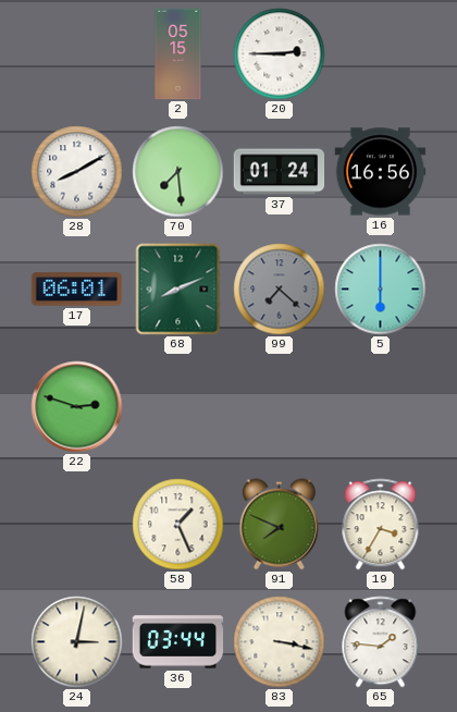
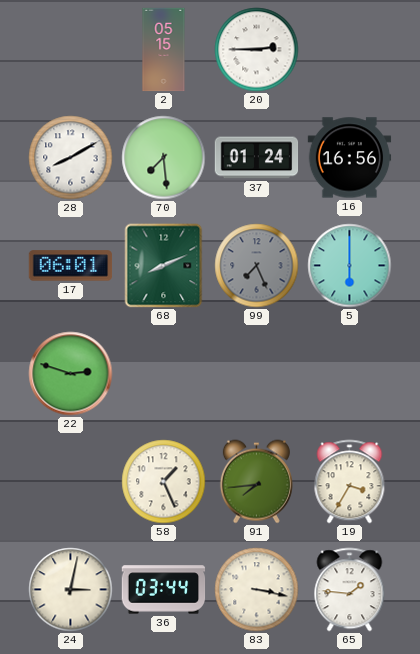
99: 7:22 -> 7:26 (257, 266)
91: 7:49 -> 7:44 (256, 482)
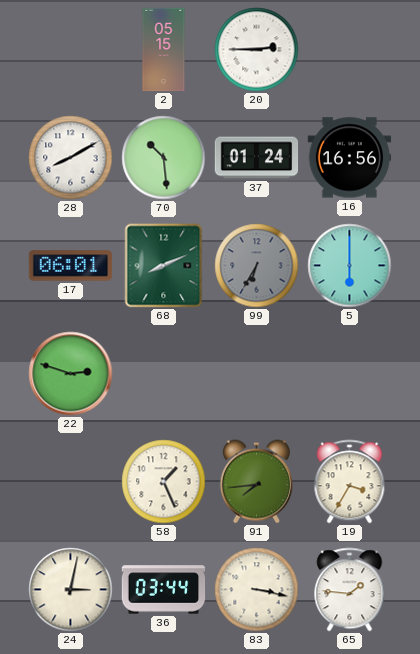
70: 7:29 -> 10:29 (164, 158)
99: 7:26 -> 6:35 (257, 266)
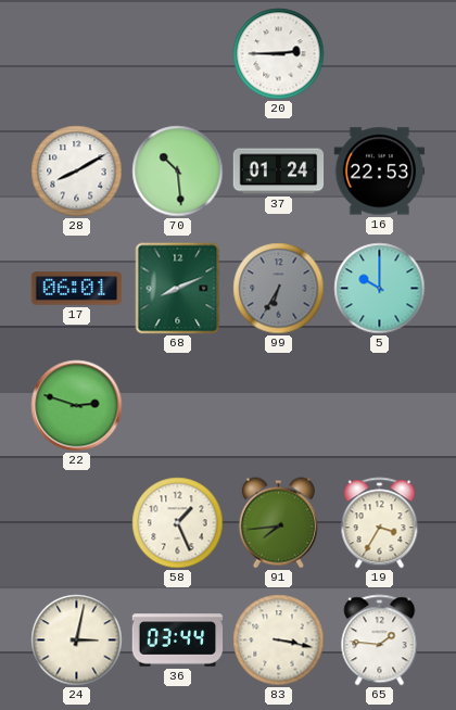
2: 05:15 -> none (164, 50)
16: 16:56 -> 22:53 (380, 172)
5: 6:00 -> 10:00 (380, 289)
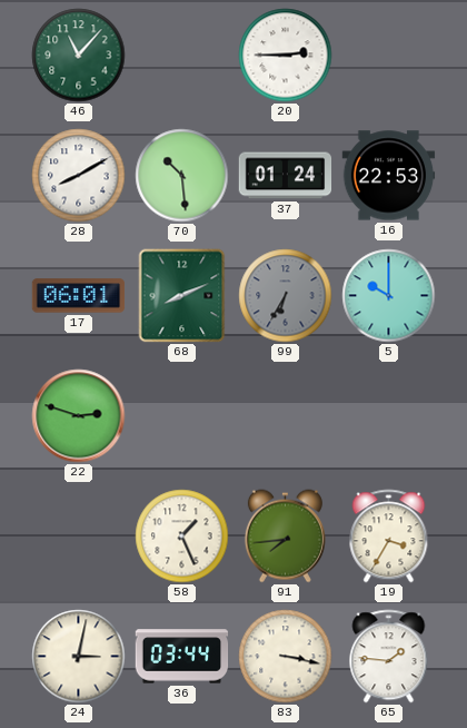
46: none -> 11:07 (79, 56)
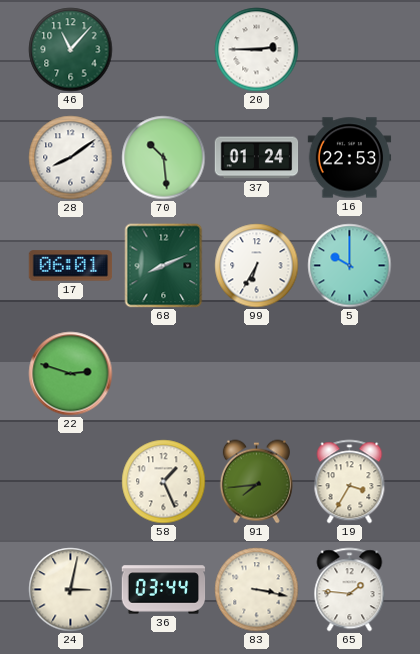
28: 8:10 -> 8:09 (71, 158)
99 dial: grey -> white (257, 266)
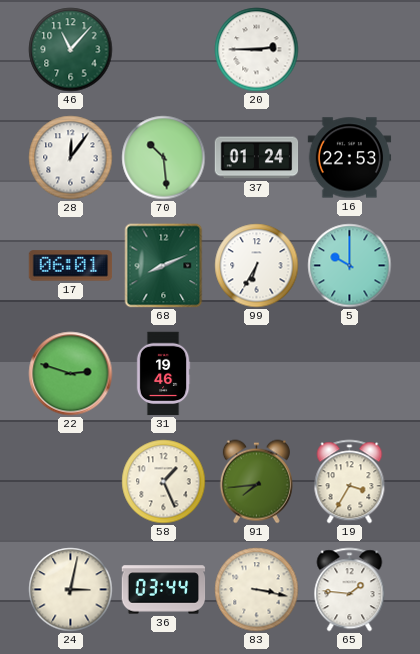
28: 8:09 -> 12:06 (71, 158)
31: none -> 19:46 (163, 374)
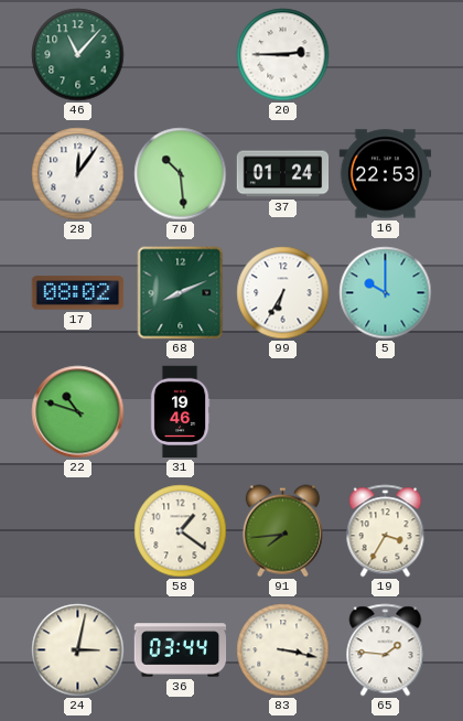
17: 06:01 -> 08:02 (78, 293)
22: 2:48 -> 10:48 (78, 412)
58: 1:26 -> 1:21 (181, 531)
